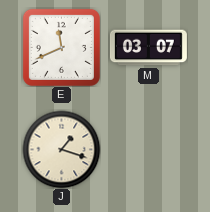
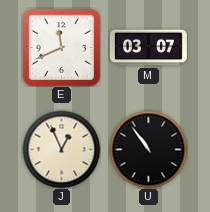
J: 1:18 -> 12:56 (61, 149)
U: none -> 10:54 (148, 149)
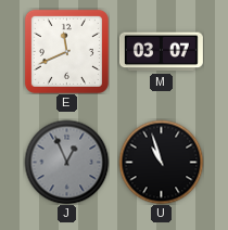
J dial: cream -> grey (66, 162)
U: 10:54 -> 10:57 (161, 162)
